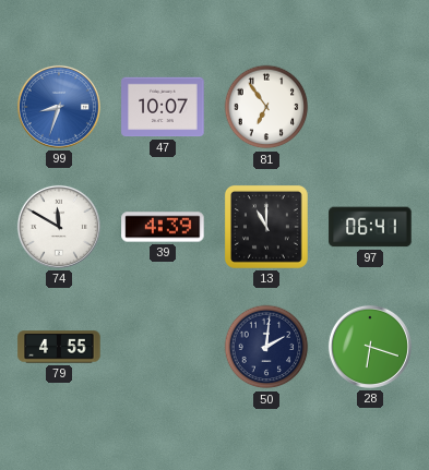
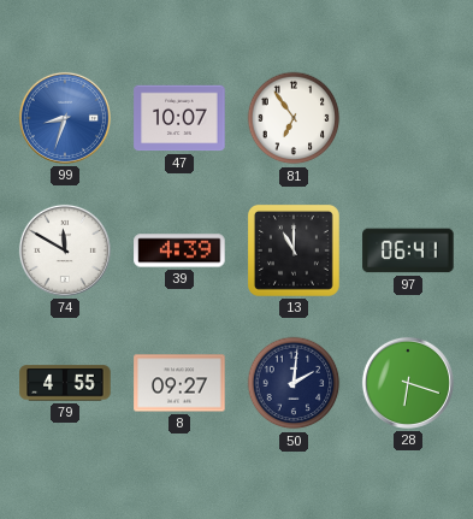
8: none -> 09:27 (179, 383)
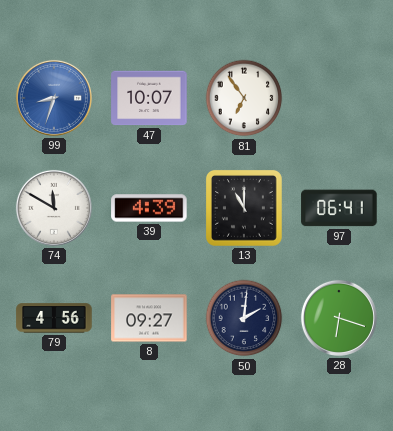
79: 4:55 -> 4:56 (54, 318)
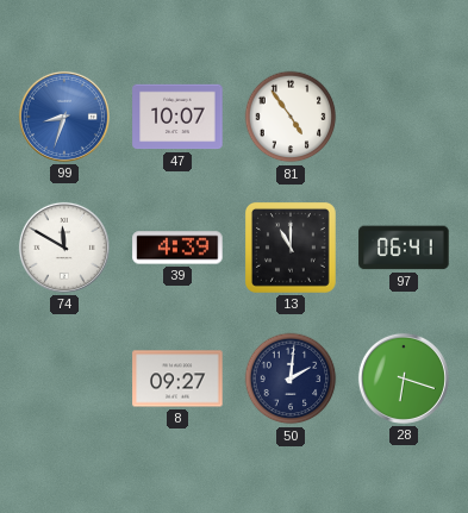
81: 6:54 -> 4:54 (291, 117)
79: 4:56 -> none (54, 318)
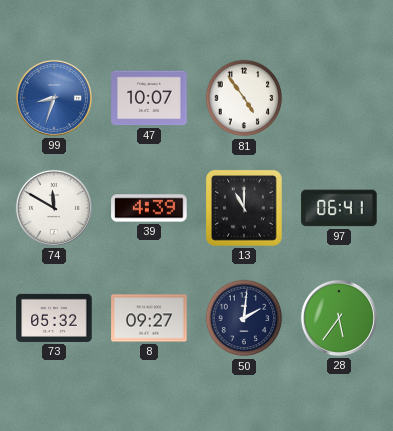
73: none -> 05:32 (54, 318)
28: 6:18 -> 5:36 (339, 318)
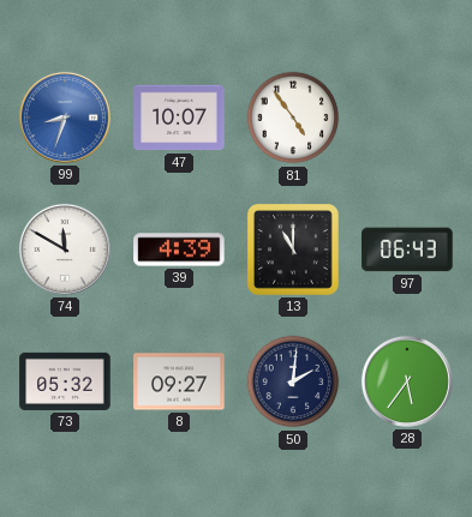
97: 06:41 -> 06:43 (407, 250)
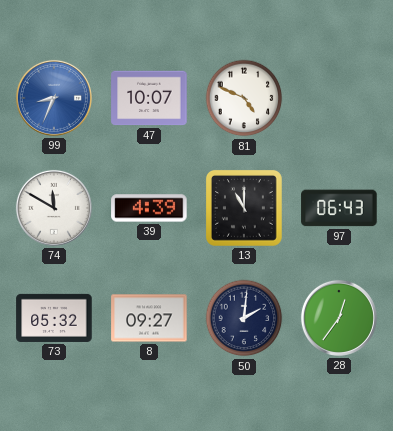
99: 8:33 -> 8:34 (54, 98)
81: 4:54 -> 4:49 (244, 98)
28: 5:36 -> 12:36 (339, 318)
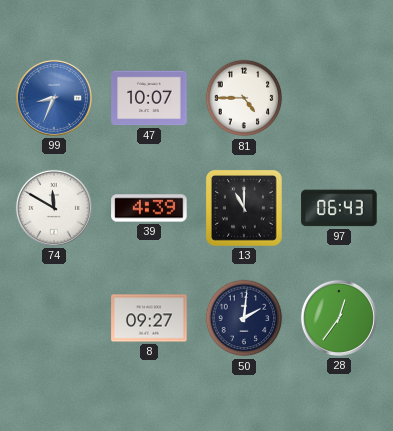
81: 4:49 -> 4:45 (244, 98)
73: 05:32 -> none (54, 318)
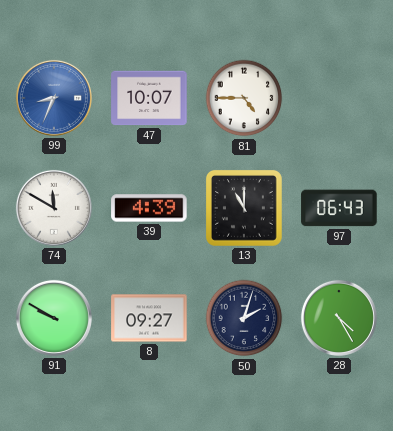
91: none -> 9:50 (54, 318)
50: 2:01 -> 2:03 (244, 318)
28: 12:36 -> 4:25 (339, 318)
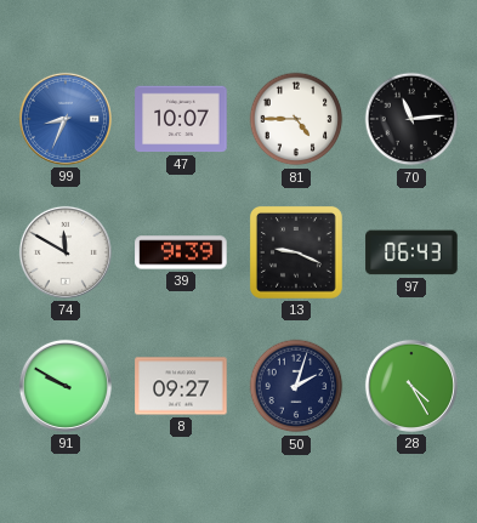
70: none -> 11:14 (411, 119)
39: 4:39 -> 9:39 (181, 252)
13: 11:00 -> 9:19 (296, 252)
